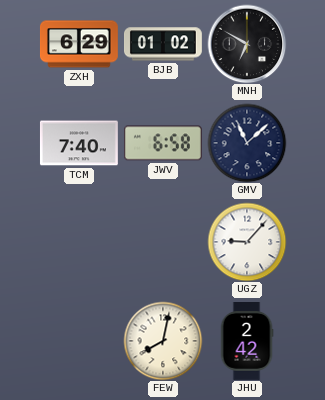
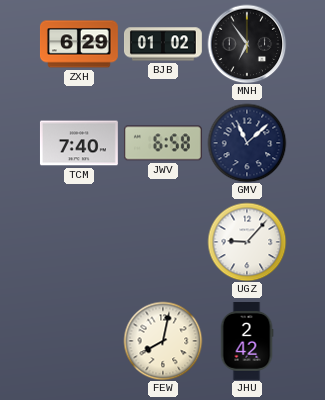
MNH: 6:50 -> 6:54 (247, 44)
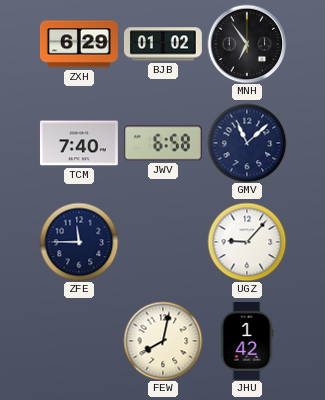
ZFE: none -> 11:45 (79, 242)
JHU: 2:42 -> 1:42 (247, 342)
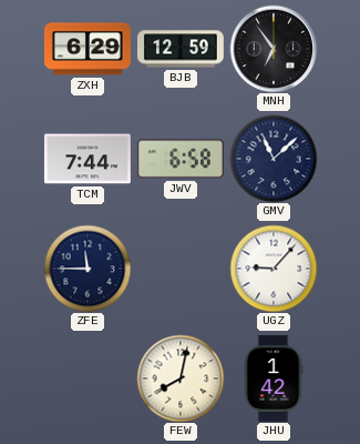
BJB: 01:02 -> 12:59 (182, 49)
TCM: 7:40 -> 7:44 (88, 159)
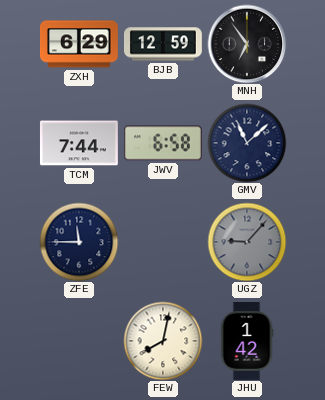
UGZ dial: white -> grey (247, 242)
